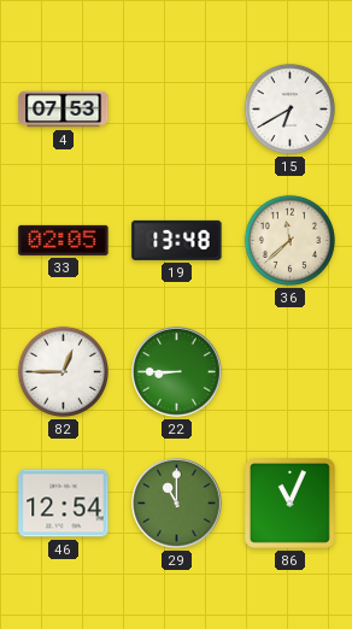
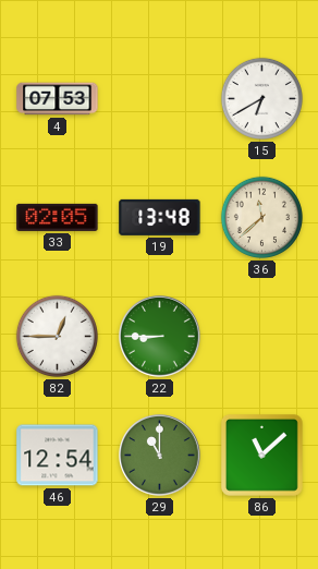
86: 11:04 -> 11:08 (262, 456)
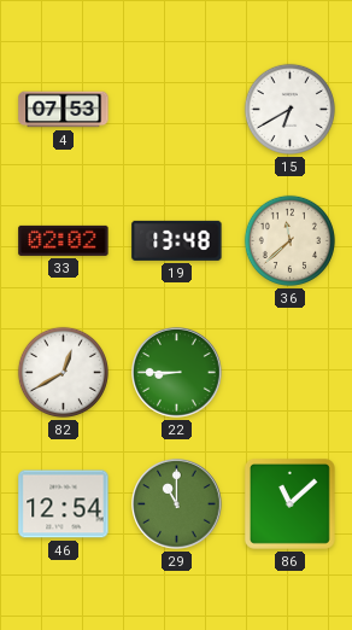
33: 02:05 -> 02:02 (64, 240)
82: 12:45 -> 12:40 (63, 372)
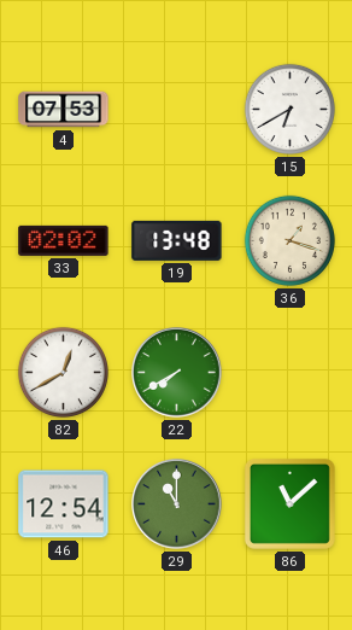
36: 11:38 -> 1:18 (289, 240)
22: 8:45 -> 7:40 (177, 373)
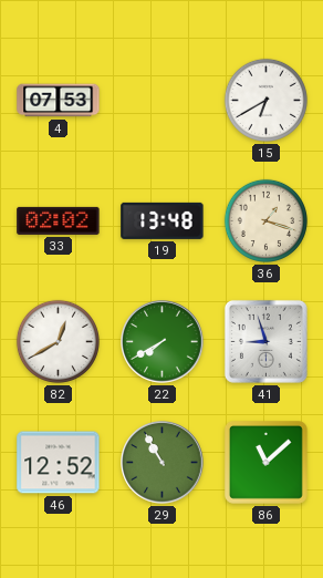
41: none -> 8:57 (265, 341)
46: 12:54 -> 12:52 (59, 463)
29: 11:00 -> 10:55 (163, 463)
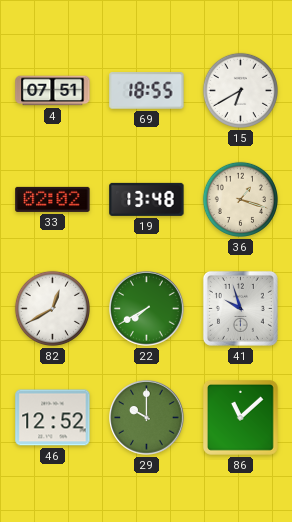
4: 07:53 -> 07:51 (53, 91)
69: none -> 18:55 (147, 91)
41: 8:57 -> 9:57 (240, 308)
29: 10:55 -> 10:00 (147, 418)
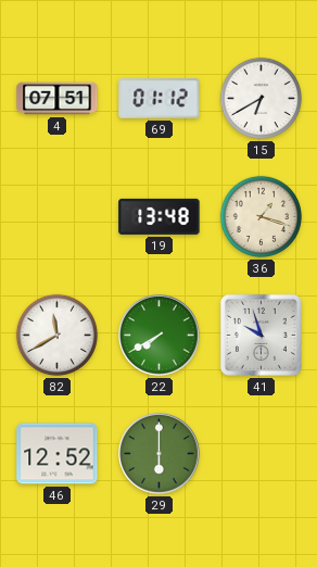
69: 18:55 -> 01:12 (160, 99)
33: 02:02 -> none (53, 199)
82: 12:40 -> 11:40 (56, 335)
29: 10:00 -> 6:00 (160, 454)
86: 11:08 -> none (241, 418)
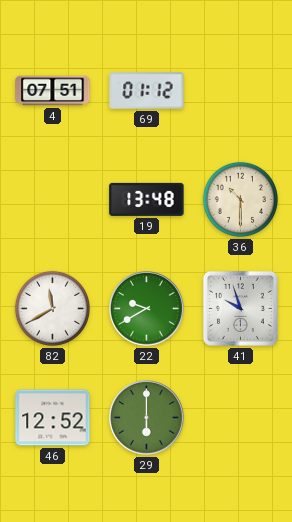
15: 6:40 -> none (261, 98)
36: 1:18 -> 10:30 (240, 199)
22: 7:40 -> 9:40 (147, 309)
